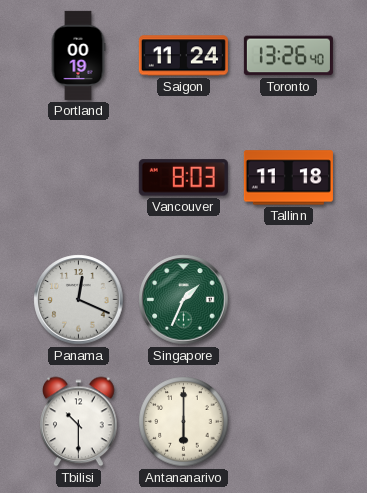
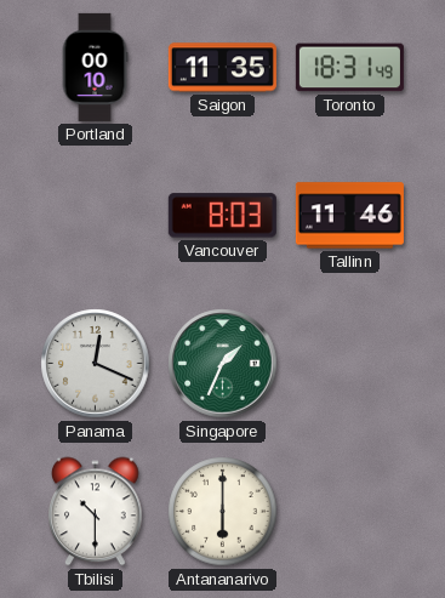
Portland: 00:19 -> 00:10 (95, 67)
Saigon: 11:24 -> 11:35 (222, 68)
Toronto: 13:26 -> 18:31 (349, 68)
Tallinn: 11:18 -> 11:46 (349, 216)
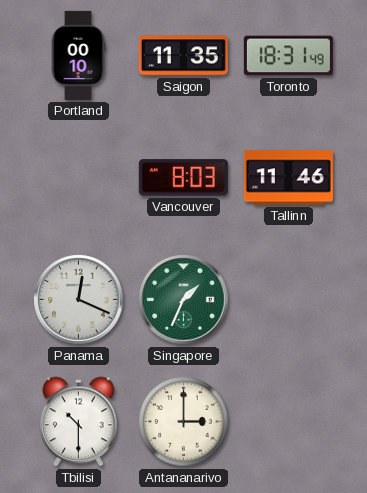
Antananarivo: 6:00 -> 3:00 (184, 422)
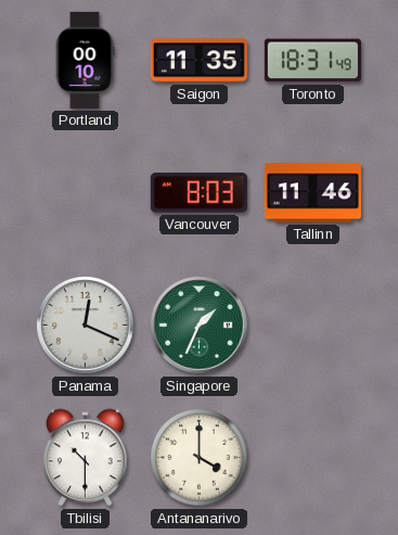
Antananarivo: 3:00 -> 4:00 (200, 458)
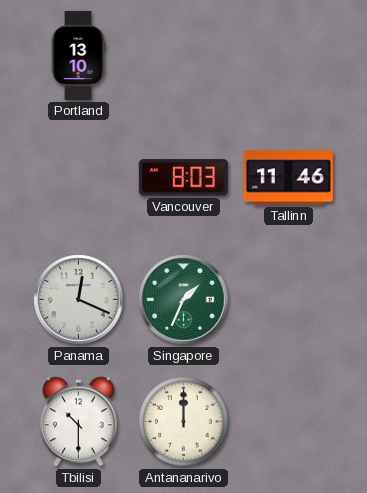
Portland: 00:10 -> 13:10 (78, 55)
Saigon: 11:35 -> none (198, 61)
Toronto: 18:31 -> none (312, 61)
Antananarivo: 4:00 -> 12:00 (184, 422)
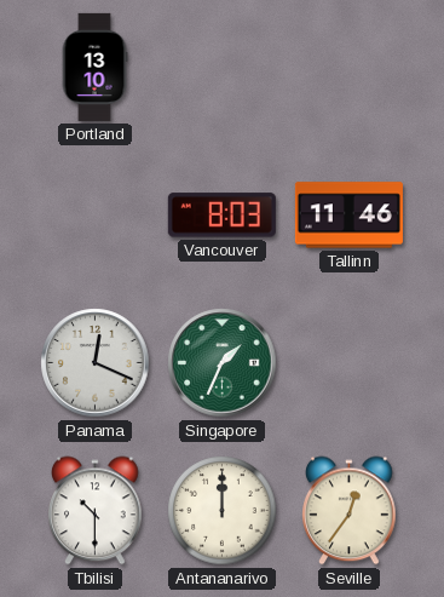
Seville: none -> 12:36 (350, 511)
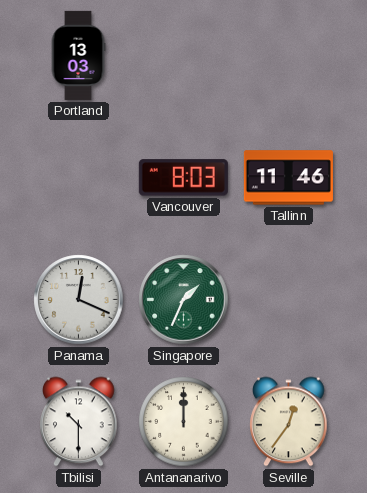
Portland: 13:10 -> 13:03 (78, 55)
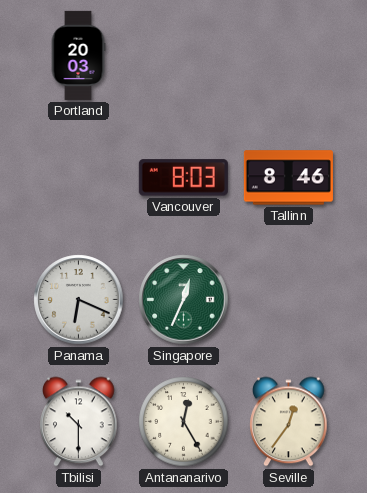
Portland: 13:03 -> 20:03 (78, 55)
Tallinn: 11:46 -> 8:46 (288, 178)
Panama: 12:19 -> 6:19 (79, 300)
Singapore: 1:34 -> 12:34 (184, 300)
Antananarivo: 12:00 -> 12:25 (184, 422)
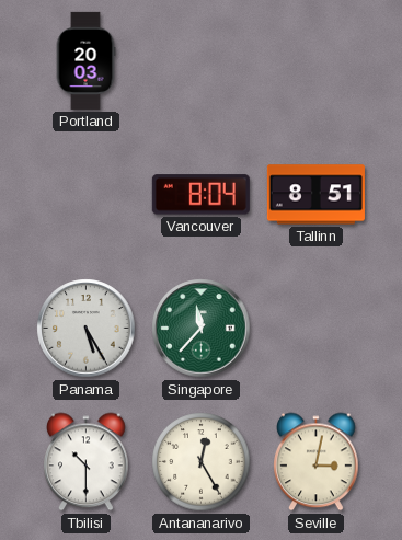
Vancouver: 8:03 -> 8:04 (200, 195)
Tallinn: 8:46 -> 8:51 (315, 195)
Panama: 6:19 -> 5:25 (87, 329)
Singapore: 12:34 -> 11:37 (202, 329)
Seville: 12:36 -> 3:02 (317, 462)
